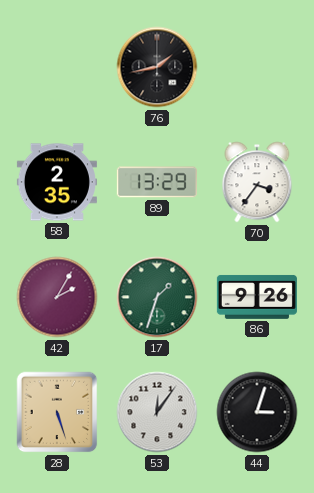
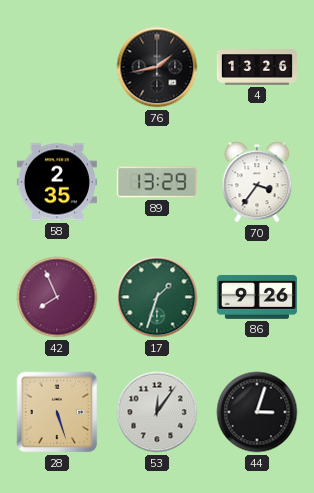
4: none -> 13:26 (257, 67)
42: 2:05 -> 7:56 (57, 297)
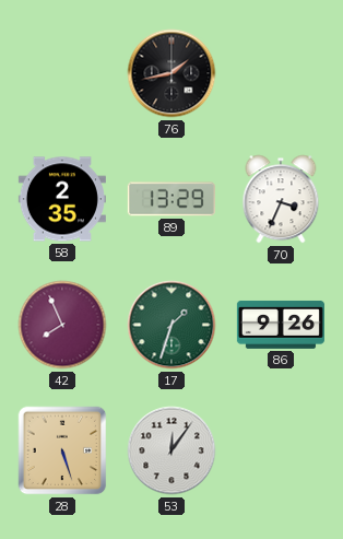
4: 13:26 -> none (257, 67)
70: 3:36 -> 3:34 (281, 199)
44: 3:03 -> none (257, 412)
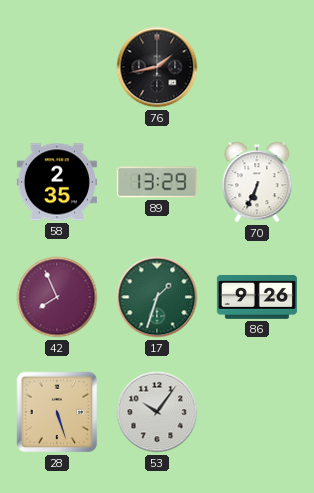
70: 3:34 -> 6:34 (257, 182)
53: 12:06 -> 10:06 (157, 412)
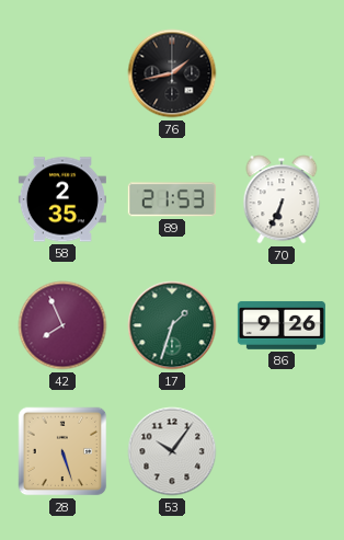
89: 13:29 -> 21:53 (172, 199)
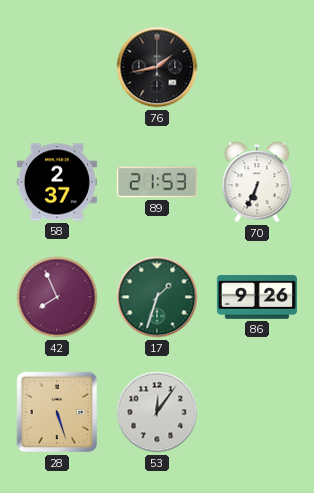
58: 2:35 -> 2:37 (57, 182)
53: 10:06 -> 12:06 (157, 412)
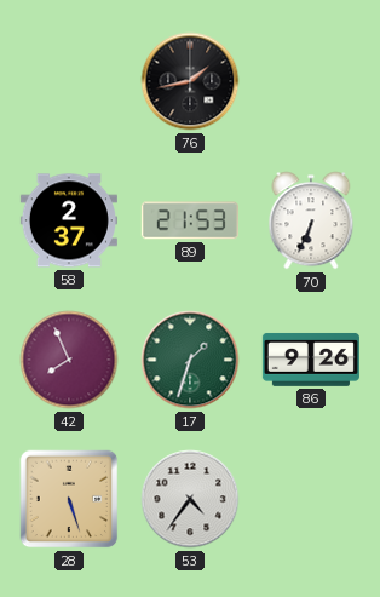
53: 12:06 -> 4:36 (190, 499)
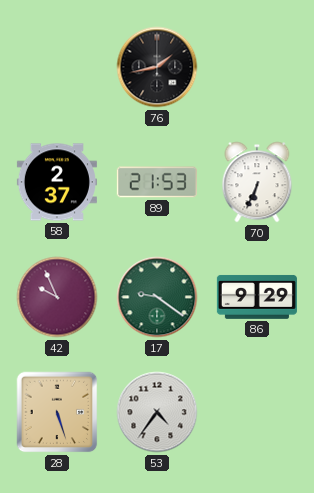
42: 7:56 -> 9:56 (57, 297)
17: 1:33 -> 9:21 (157, 297)
86: 9:26 -> 9:29 (257, 297)
